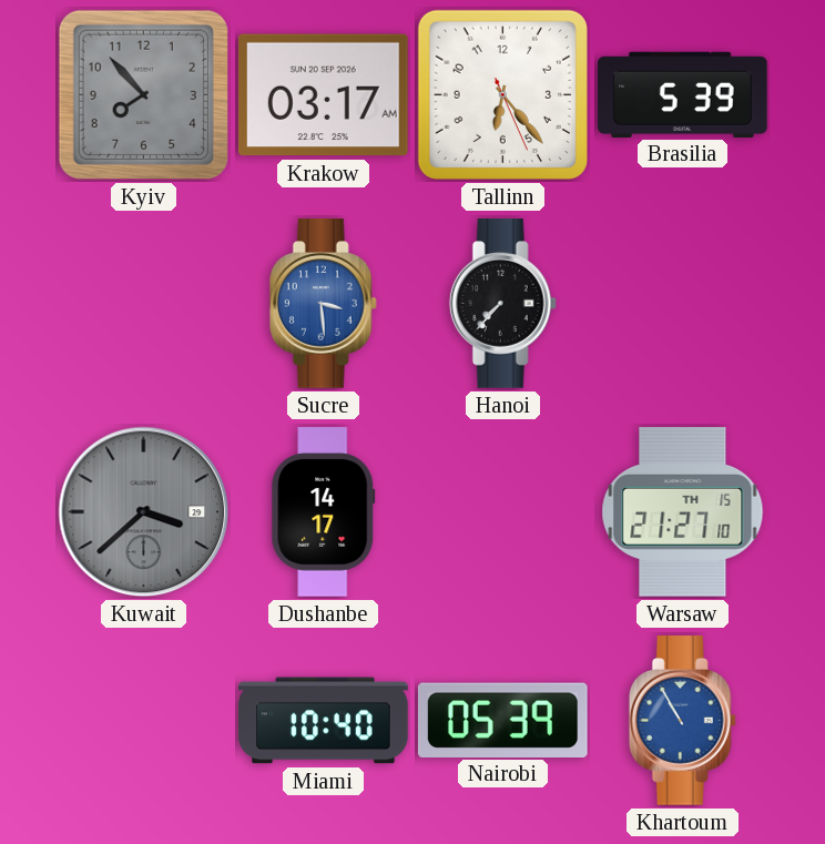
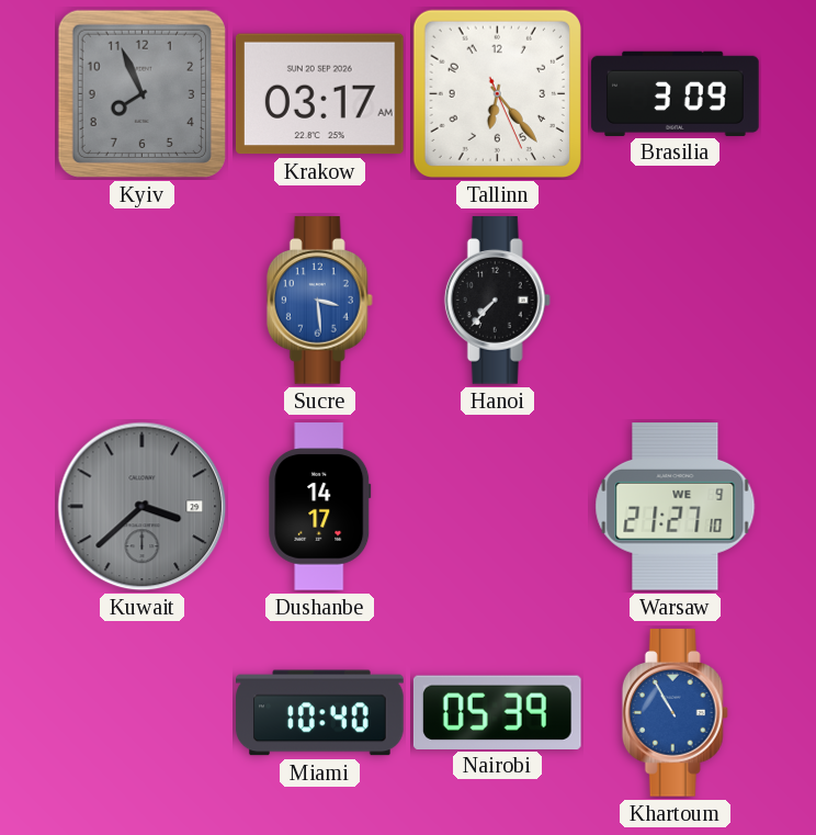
Kyiv: 7:53 -> 7:56 (141, 93)
Brasilia: 5:39 -> 3:09 (676, 93)
Warsaw date: TH 15 -> WE 9 (676, 507)
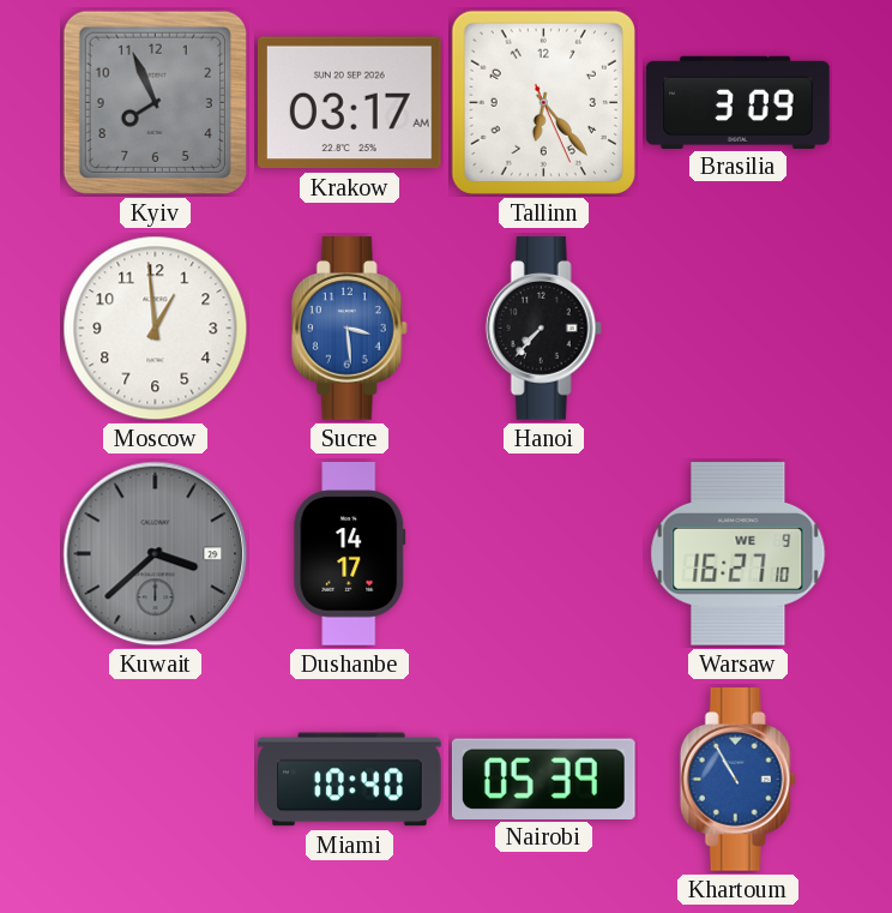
Moscow: none -> 12:59 (156, 329)
Warsaw: 21:27 -> 16:27 (739, 554)
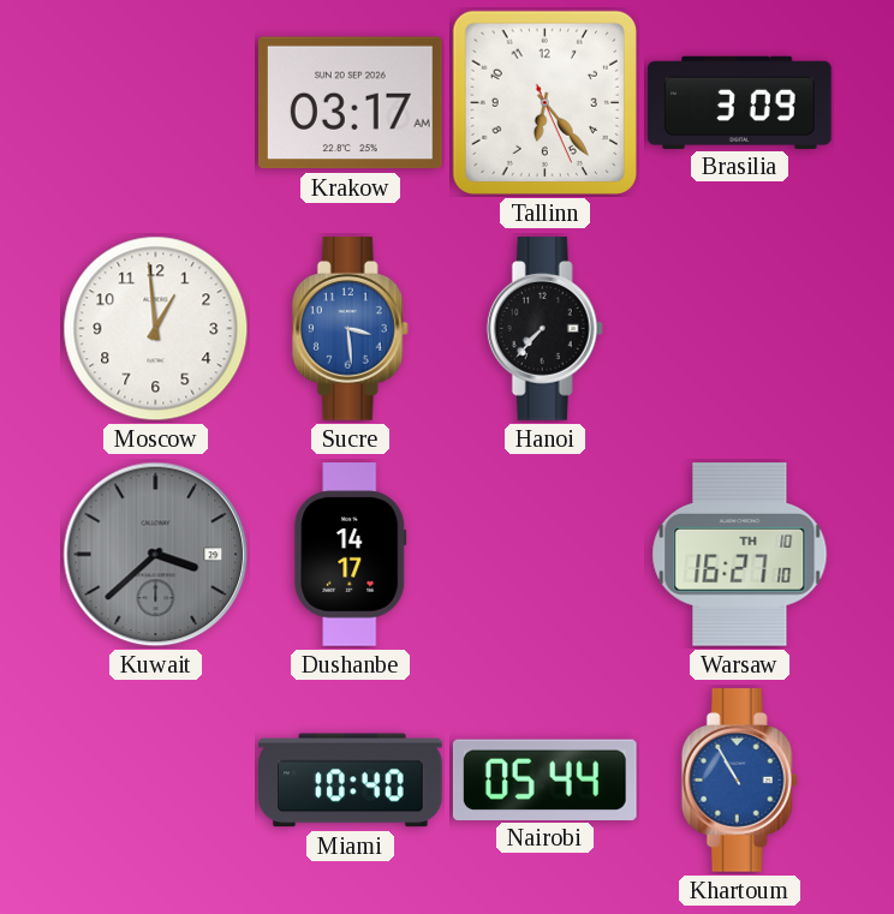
Kyiv: 7:56 -> none (155, 102)
Warsaw date: WE 9 -> TH 10 (740, 555)
Nairobi: 05:39 -> 05:44 (544, 779)
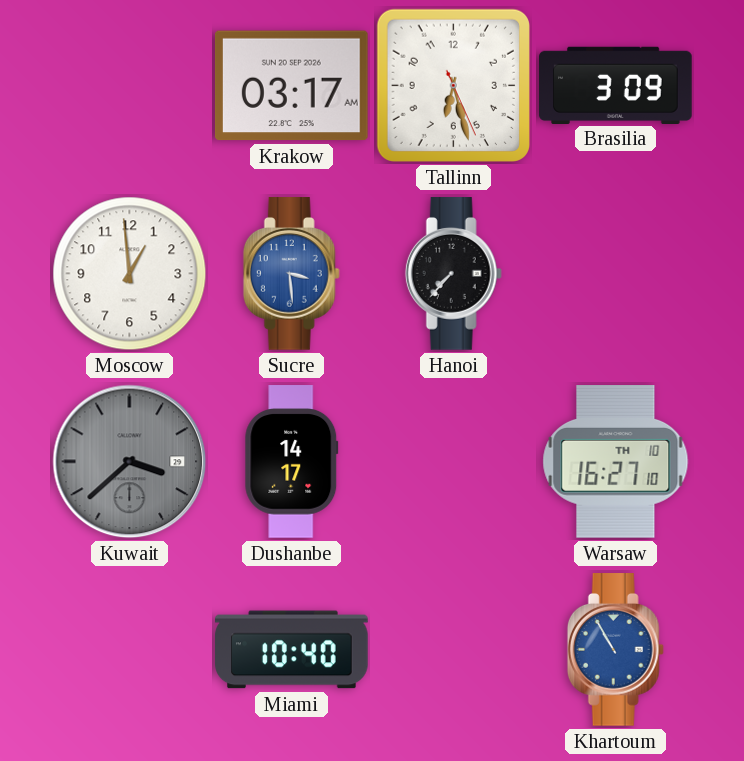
Tallinn: 6:23 -> 6:27 (453, 85)
Nairobi: 05:44 -> none (544, 779)
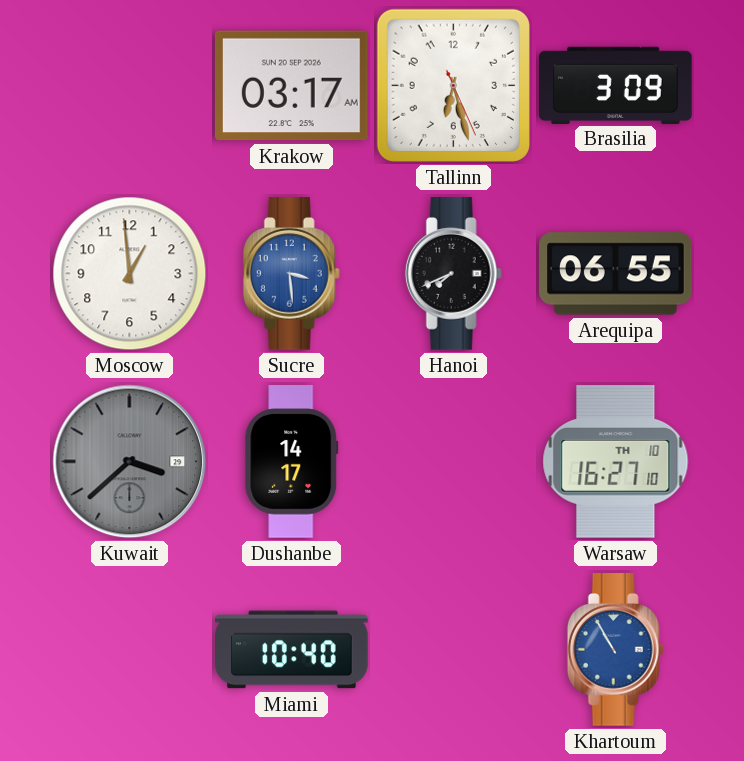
Hanoi: 7:37 -> 7:41 (453, 274)
Arequipa: none -> 06:55 (616, 274)
